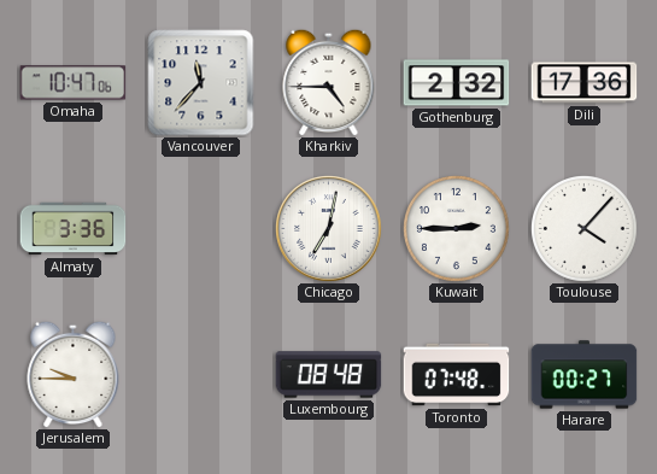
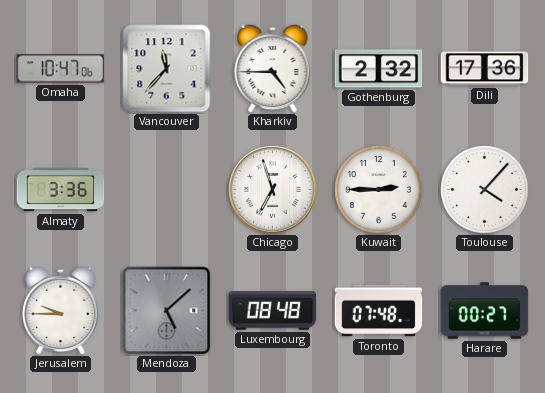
Chicago: 7:02 -> 6:57 (273, 190)
Mendoza: none -> 5:08 (167, 311)
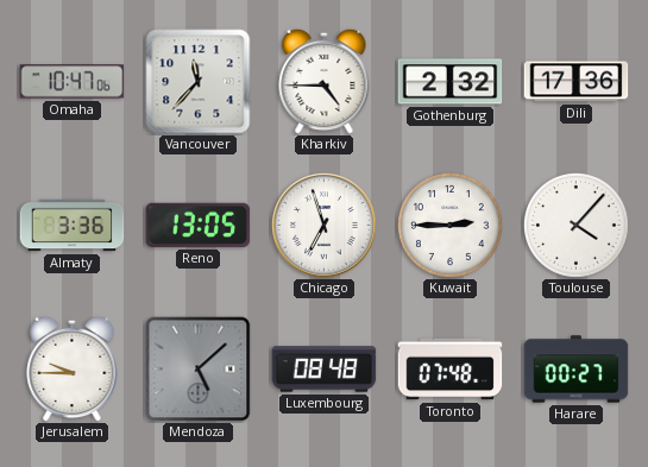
Reno: none -> 13:05 (199, 225)
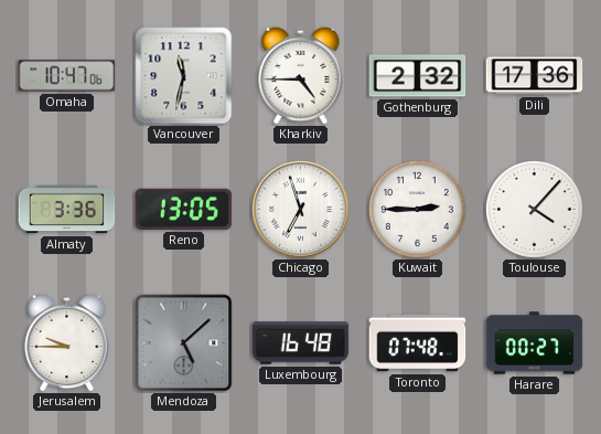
Vancouver: 11:37 -> 11:32 (184, 76)
Luxembourg: 08:48 -> 16:48 (301, 343)
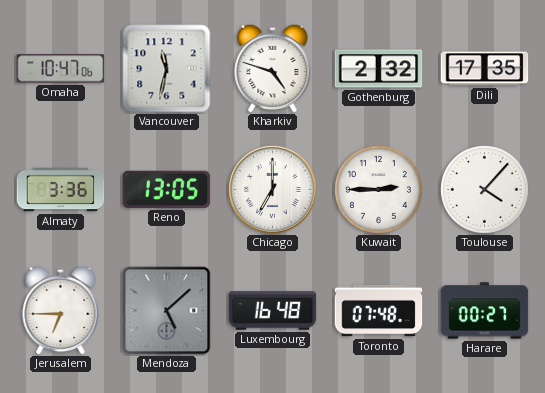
Kharkiv: 4:45 -> 4:48 (273, 68)
Dili: 17:36 -> 17:35 (485, 69)
Chicago: 6:57 -> 7:00 (273, 190)
Jerusalem: 9:45 -> 6:45 (61, 310)
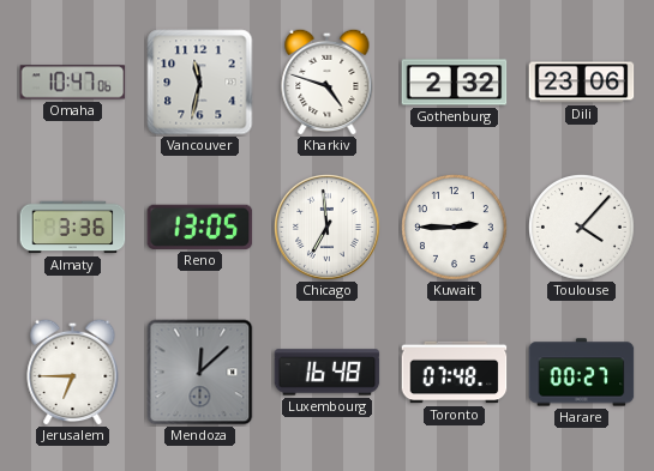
Dili: 17:35 -> 23:06 (582, 83)
Chicago: 7:00 -> 6:59 (328, 228)
Mendoza: 5:08 -> 12:08 (200, 373)
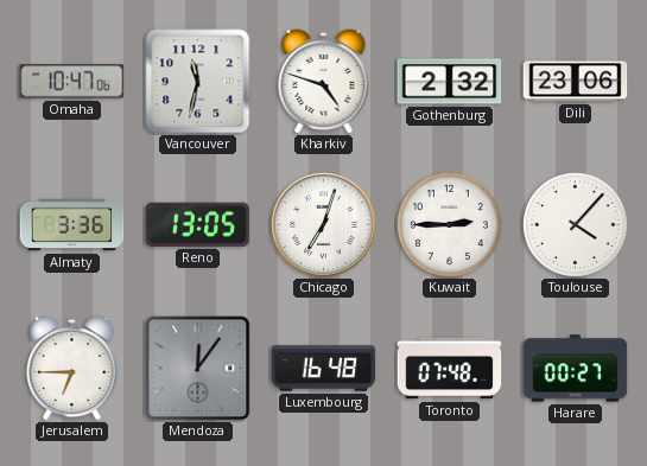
Chicago: 6:59 -> 7:03 (324, 225)
Mendoza: 12:08 -> 12:06 (198, 369)
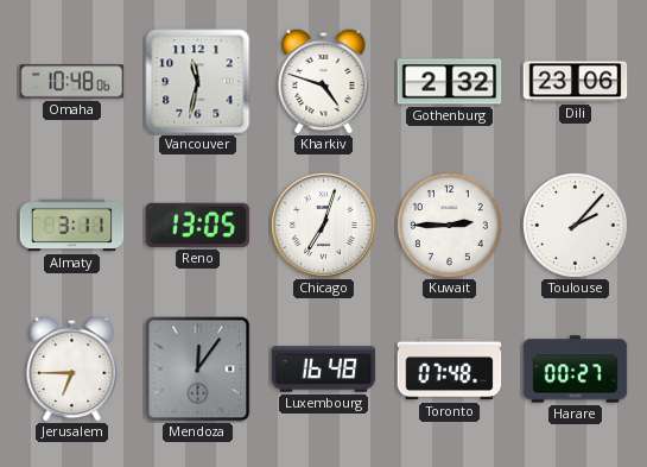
Omaha: 10:47 -> 10:48 (72, 82)
Almaty: 3:36 -> 3:11 (72, 226)
Toulouse: 4:07 -> 2:07 (576, 226)
